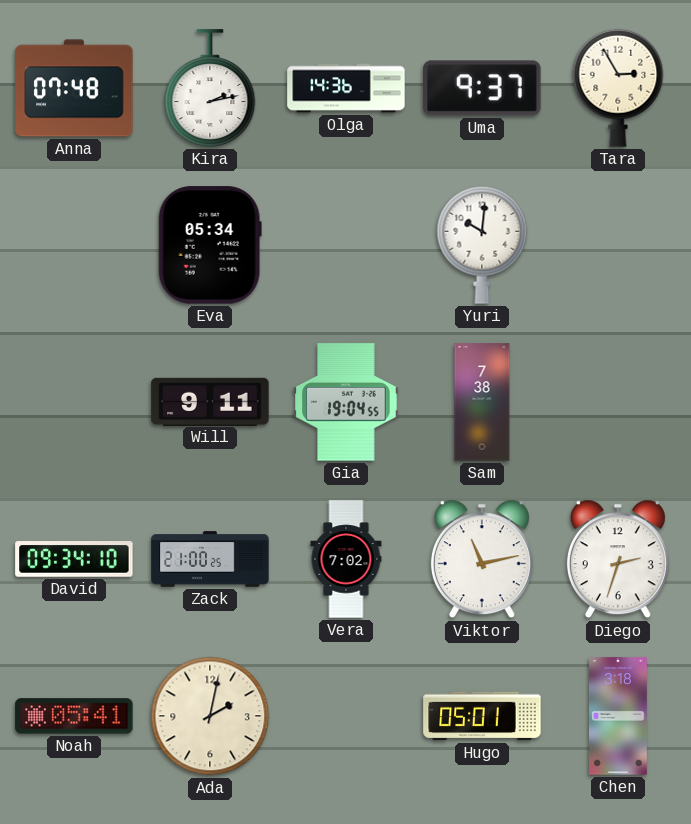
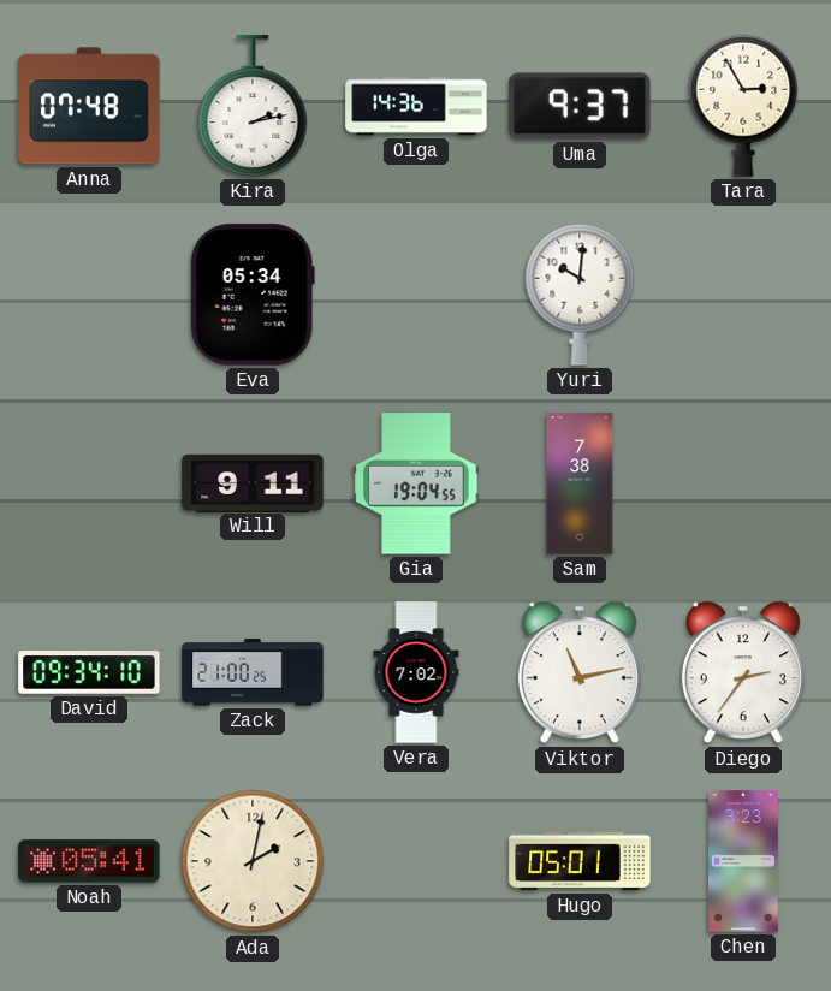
Diego: 2:33 -> 2:36 (743, 672)
Chen: 3:18 -> 3:23 (744, 861)
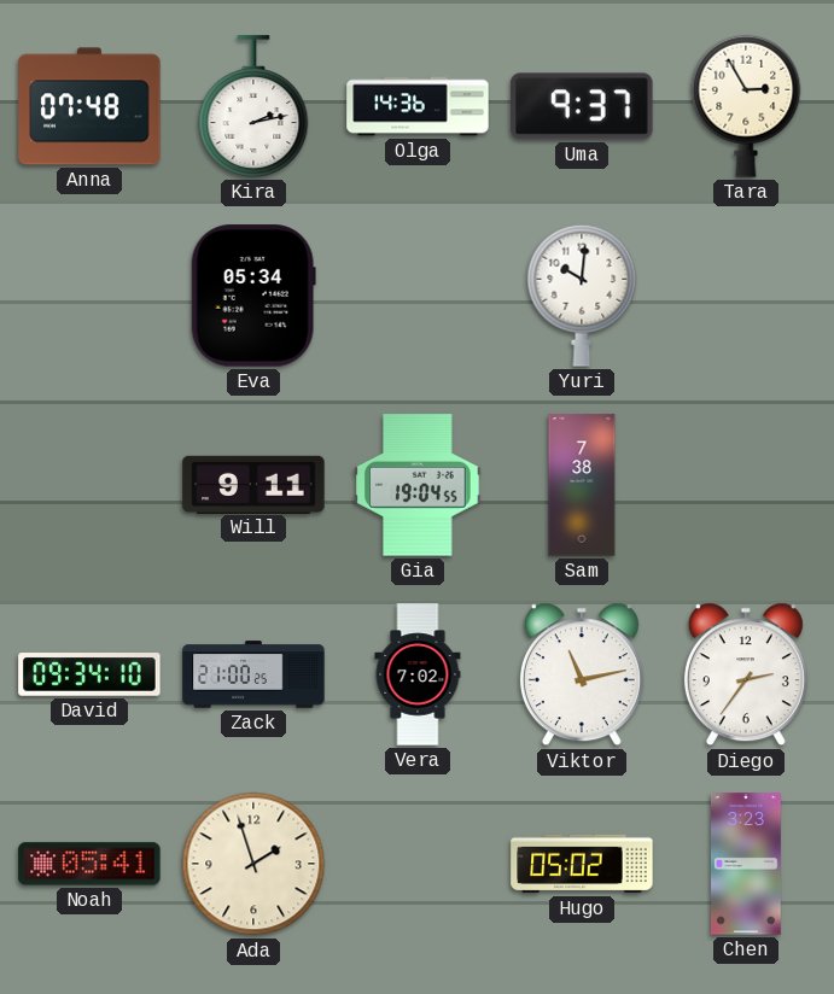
Ada: 2:02 -> 1:57 (253, 864)
Hugo: 05:01 -> 05:02 (582, 864)
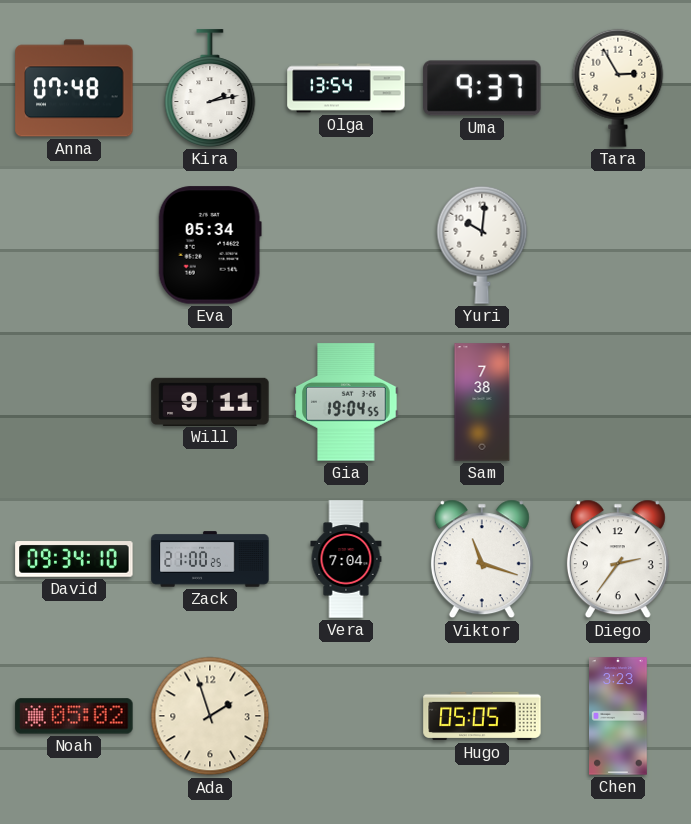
Olga: 14:36 -> 13:54 (346, 88)
Vera: 7:02 -> 7:04 (346, 559)
Viktor: 11:13 -> 11:18 (482, 559)
Noah: 05:41 -> 05:02 (74, 716)
Hugo: 05:02 -> 05:05 (482, 716)
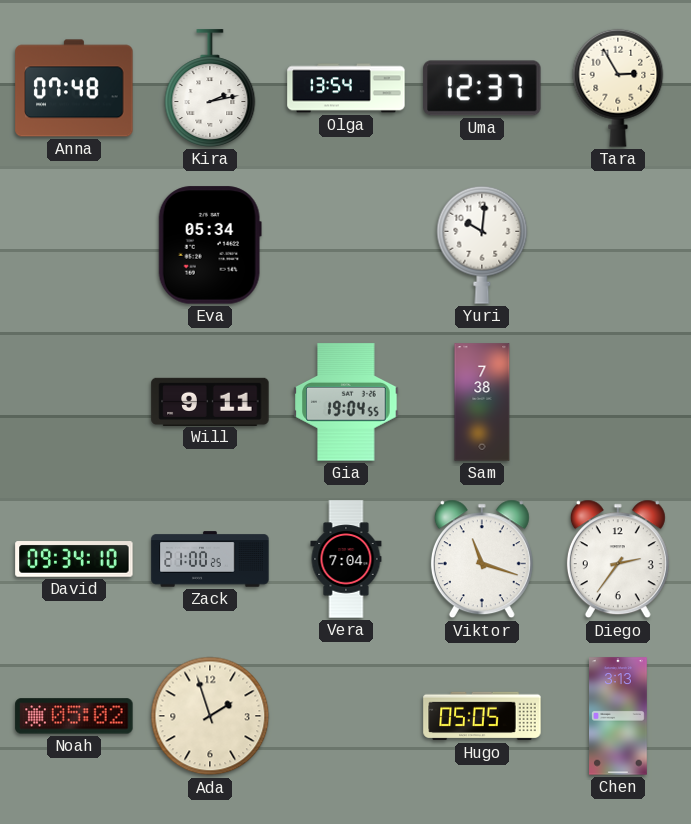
Uma: 9:37 -> 12:37 (482, 88)
Chen: 3:23 -> 3:13 (619, 716)
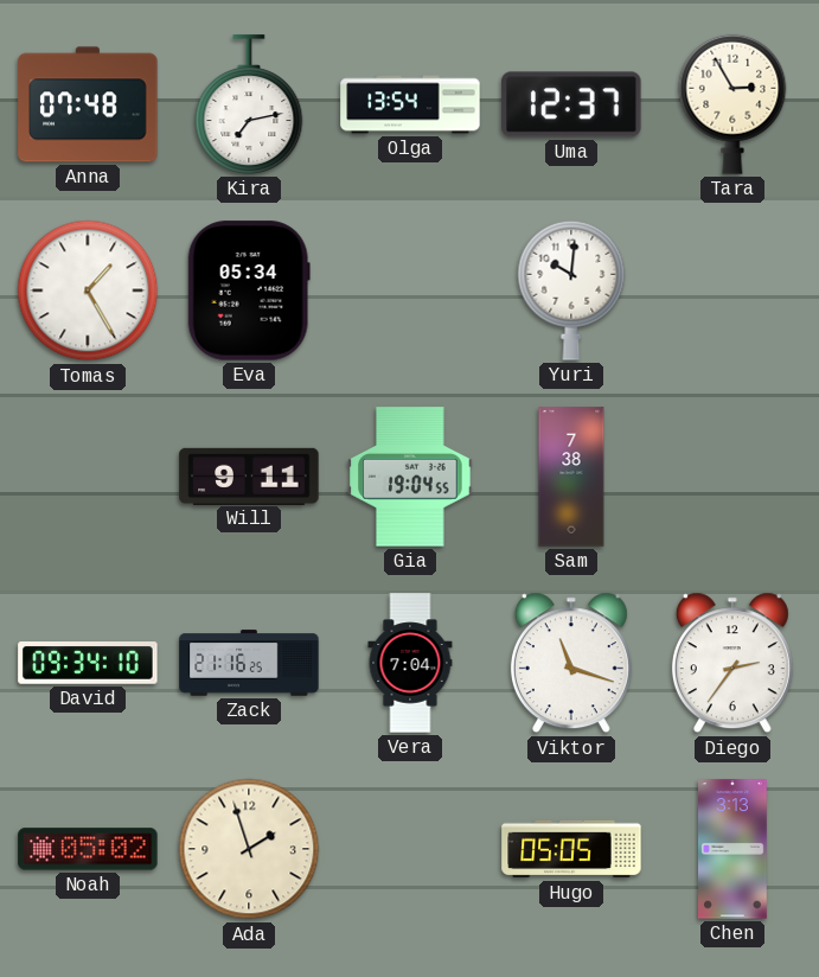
Kira: 2:13 -> 7:13 (249, 104)
Tomas: none -> 1:25 (88, 290)
Zack: 21:00 -> 21:16 (249, 663)
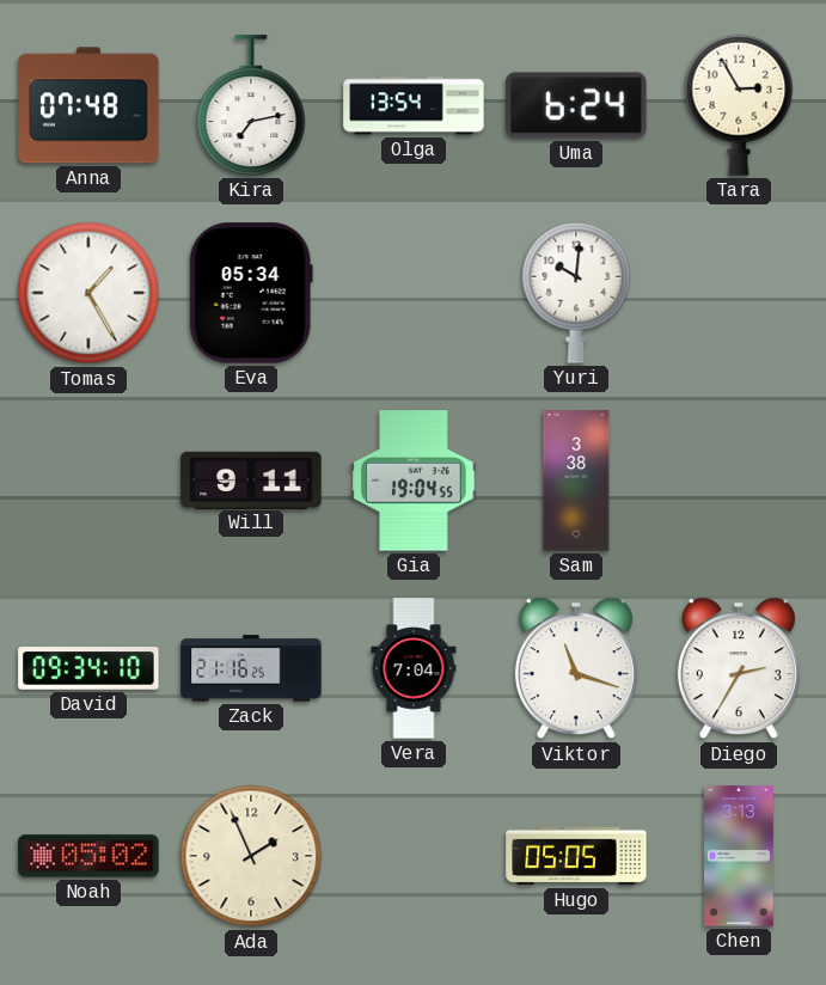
Uma: 12:37 -> 6:24 (576, 105)
Sam: 7:38 -> 3:38 (576, 481)
Diego: 2:36 -> 2:35 (739, 668)
Ada: 1:57 -> 1:56 (251, 856)
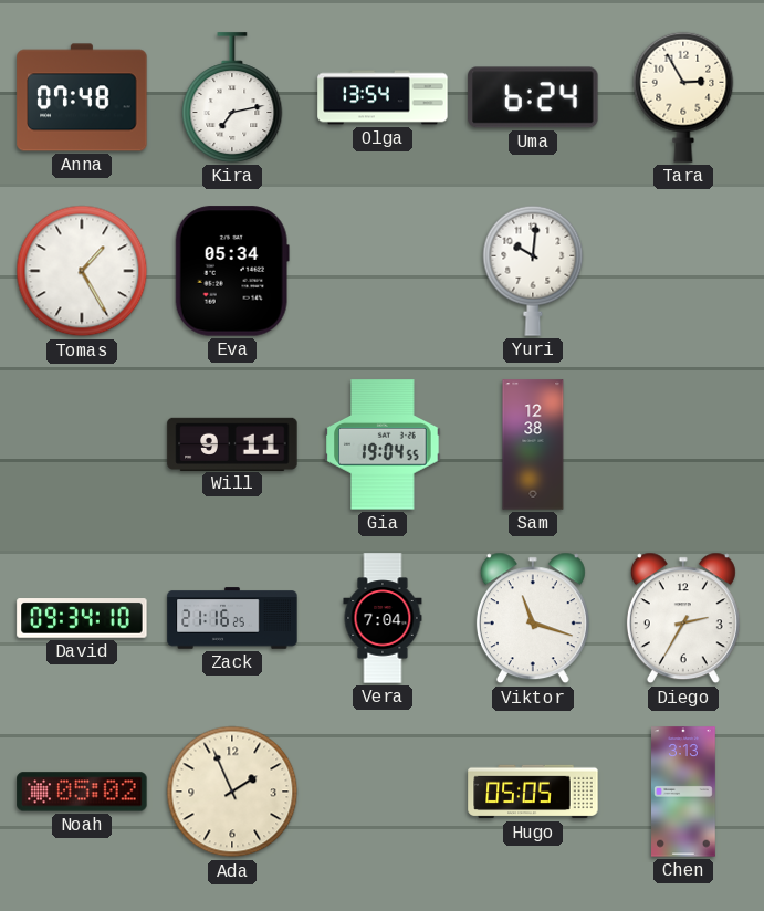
Sam: 3:38 -> 12:38 (533, 444)
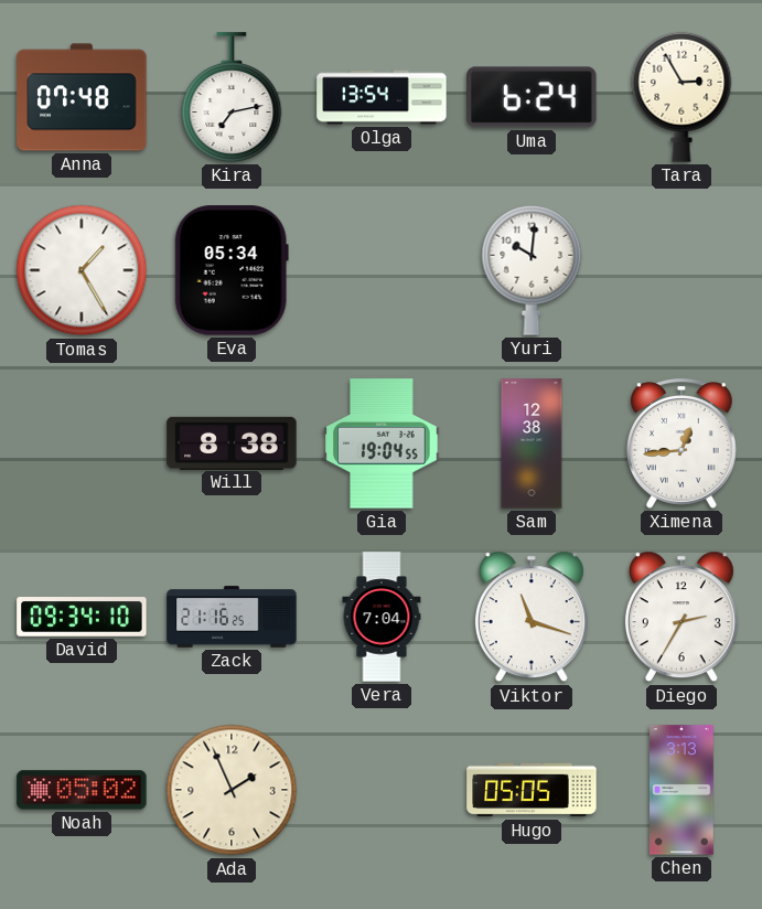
Will: 9:11 -> 8:38 (232, 442)
Ximena: none -> 12:44 (681, 443)
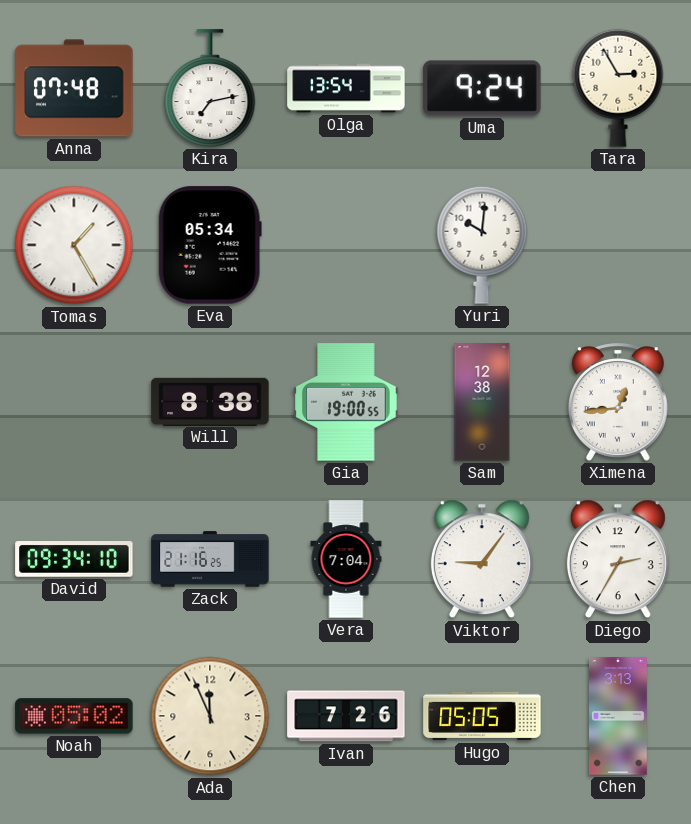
Uma: 6:24 -> 9:24 (482, 88)
Gia: 19:04 -> 19:00 (346, 402)
Viktor: 11:18 -> 9:06 (482, 559)
Ada: 1:56 -> 11:56 (210, 716)
Ivan: none -> 7:26 (346, 716)
